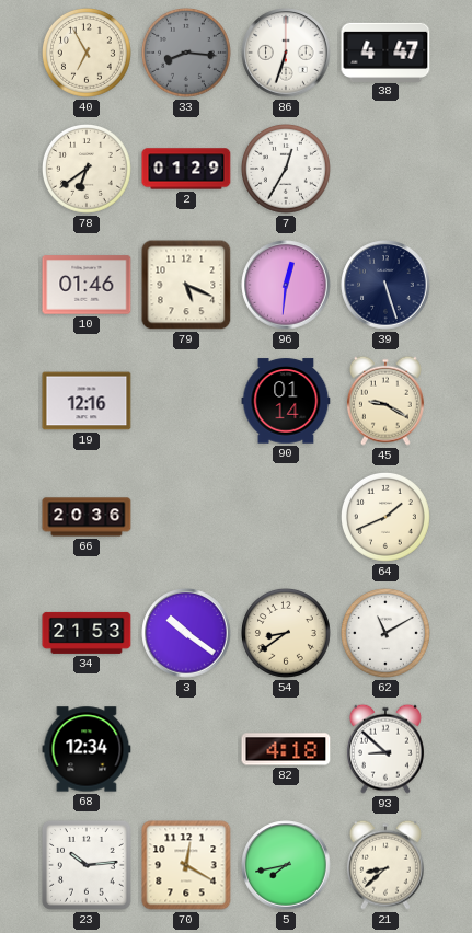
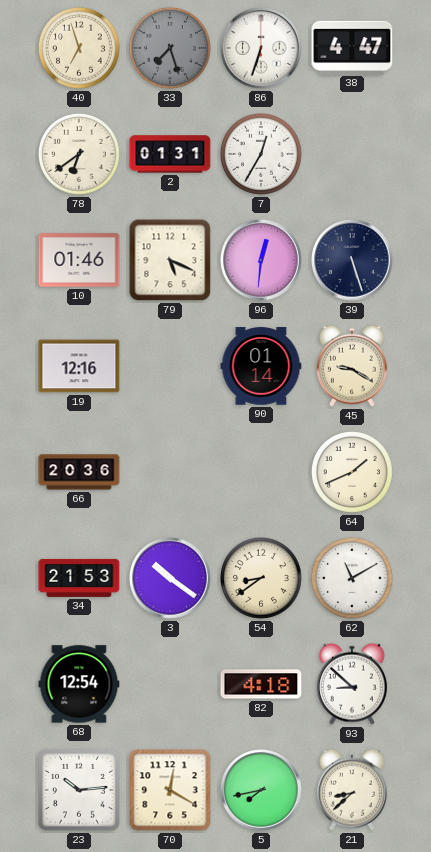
40: 6:55 -> 6:57 (80, 49)
33: 8:16 -> 7:27 (171, 49)
2: 01:29 -> 01:31 (170, 154)
68: 12:34 -> 12:54 (79, 684)
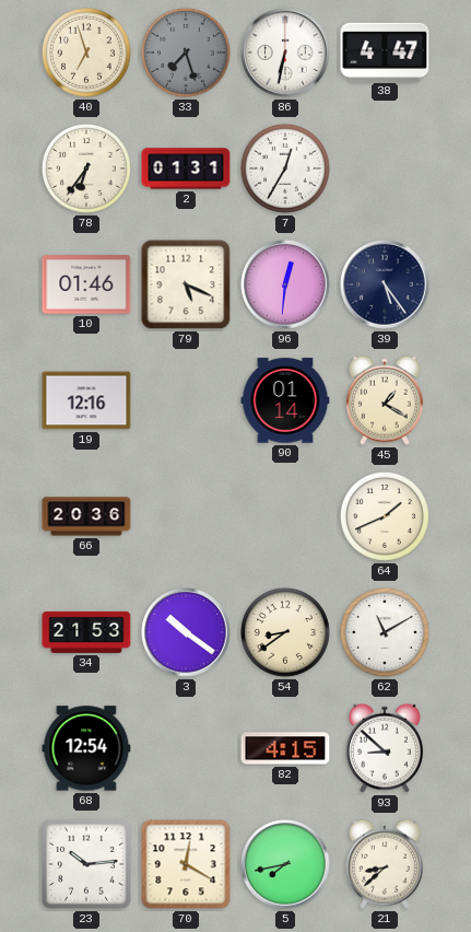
86: 6:33 -> 6:32 (285, 53)
78: 6:39 -> 6:36 (87, 170)
39: 5:27 -> 5:24 (385, 284)
45: 9:20 -> 1:20 (385, 400)
82: 4:18 -> 4:15 (285, 748)
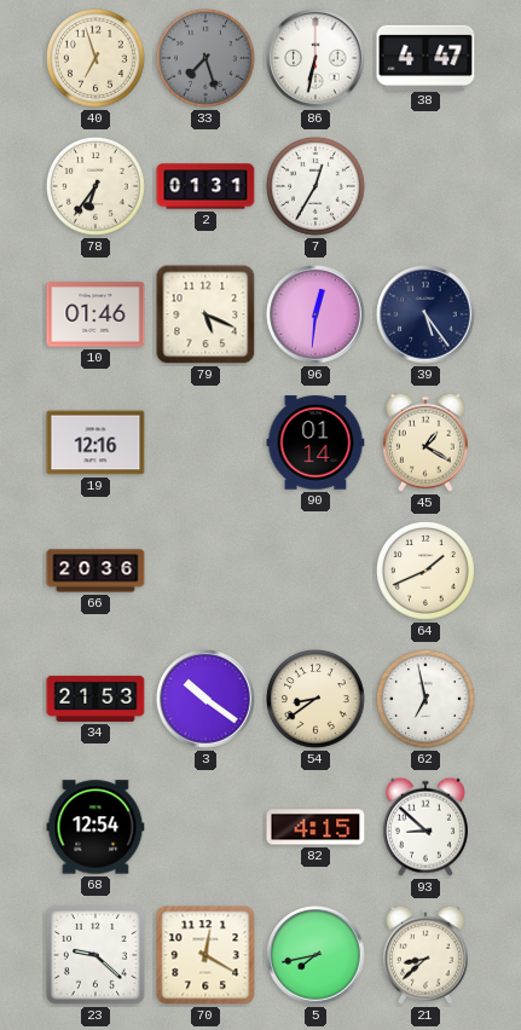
62: 11:10 -> 6:58 (427, 700)
23: 10:14 -> 9:22 (97, 956)
